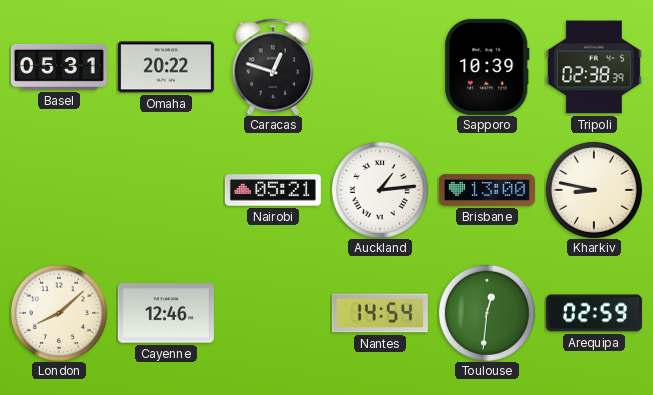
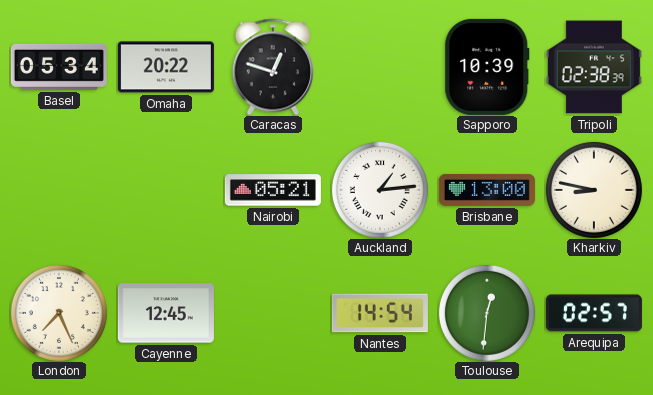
Basel: 05:31 -> 05:34 (59, 67)
London: 8:08 -> 7:26 (59, 313)
Cayenne: 12:46 -> 12:45 (166, 313)
Arequipa: 02:59 -> 02:57 (594, 313)
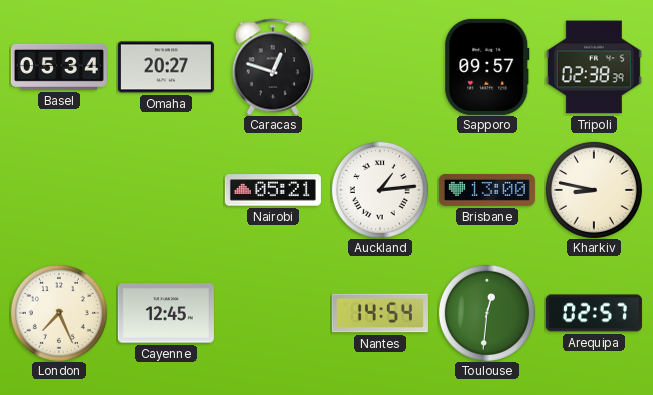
Omaha: 20:22 -> 20:27 (166, 67)
Sapporo: 10:39 -> 09:57 (487, 67)
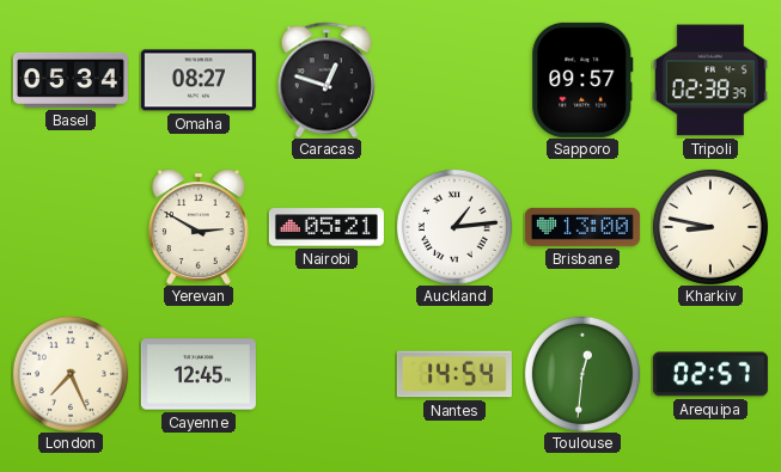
Omaha: 20:27 -> 08:27 (199, 80)
Yerevan: none -> 2:50 (199, 227)
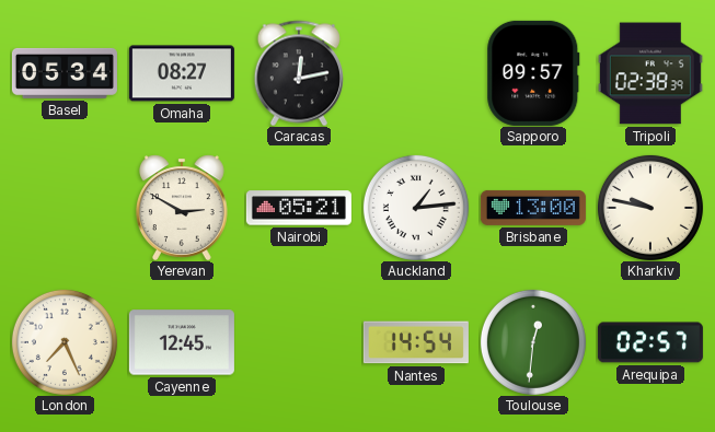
Caracas: 12:48 -> 12:13 (299, 73)
Kharkiv: 8:47 -> 9:47 (650, 208)
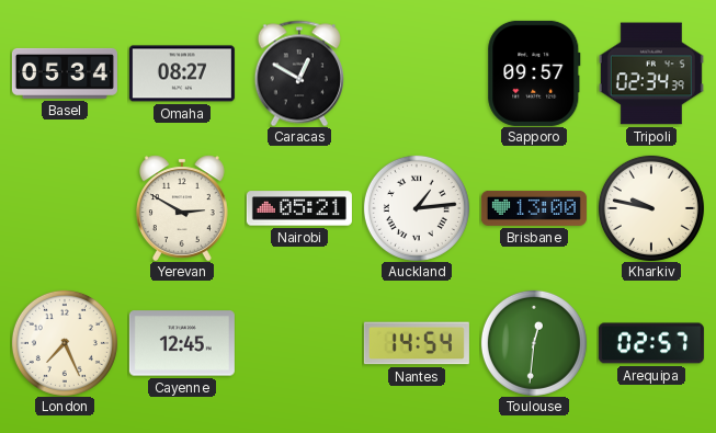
Caracas: 12:13 -> 12:50 (299, 73)
Tripoli: 02:38 -> 02:34 (651, 73)
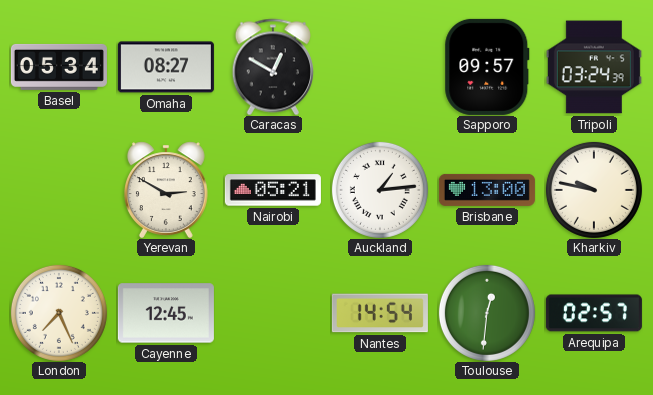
Tripoli: 02:34 -> 03:24 (594, 67)
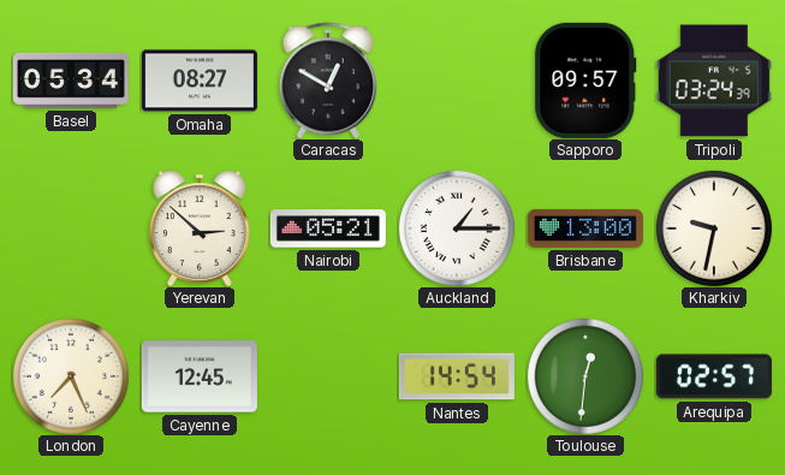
Yerevan: 2:50 -> 2:52 (200, 228)
Auckland: 1:14 -> 1:15 (457, 228)
Kharkiv: 9:47 -> 9:32 (714, 228)
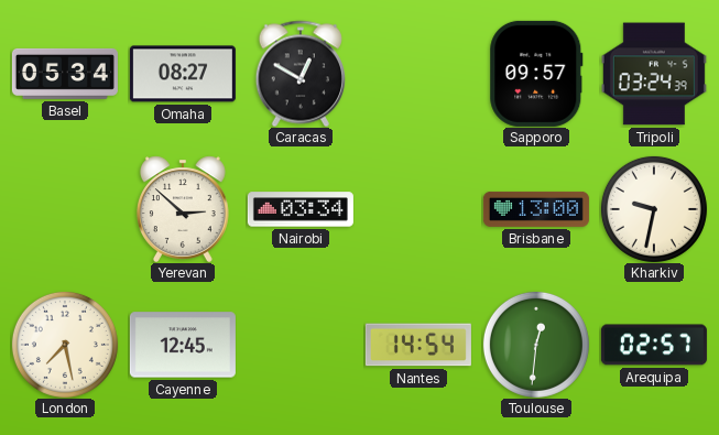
Nairobi: 05:21 -> 03:34 (301, 209)
Auckland: 1:15 -> none (457, 228)
London: 7:26 -> 7:28 (65, 345)
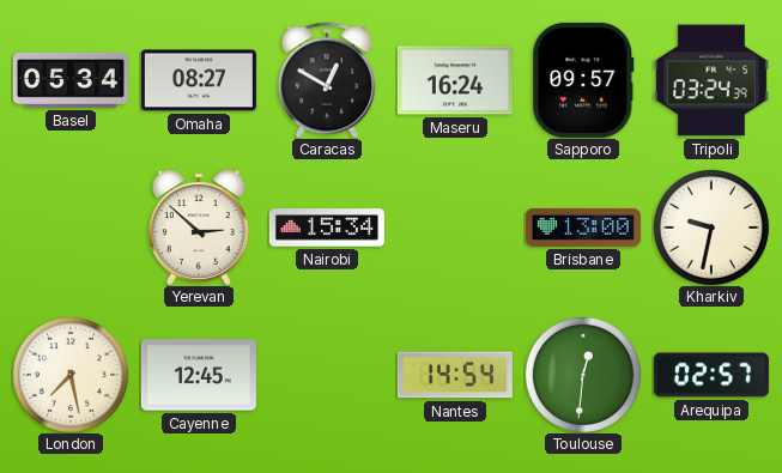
Maseru: none -> 16:24 (455, 80)
Nairobi: 03:34 -> 15:34 (327, 228)
